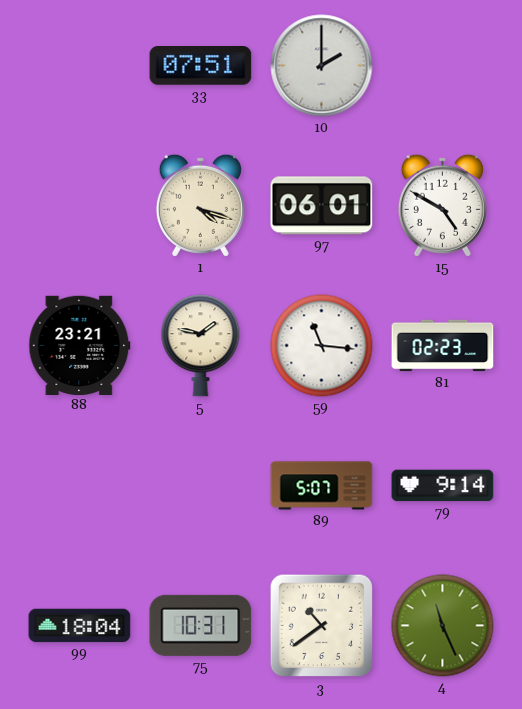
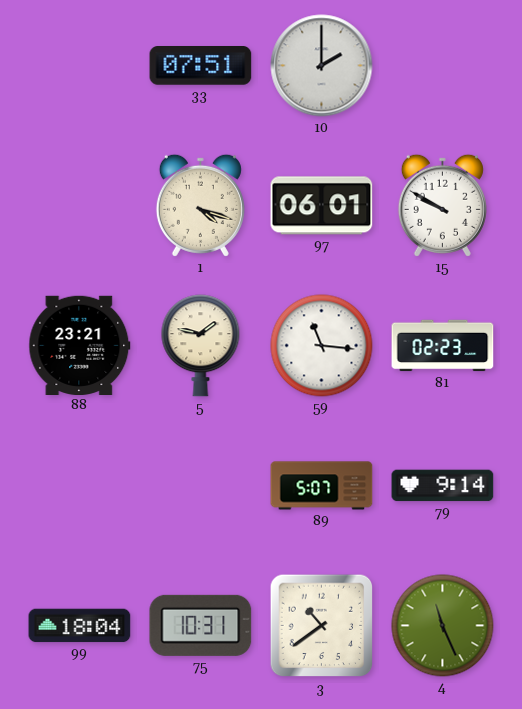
15: 4:50 -> 9:50 (442, 205)
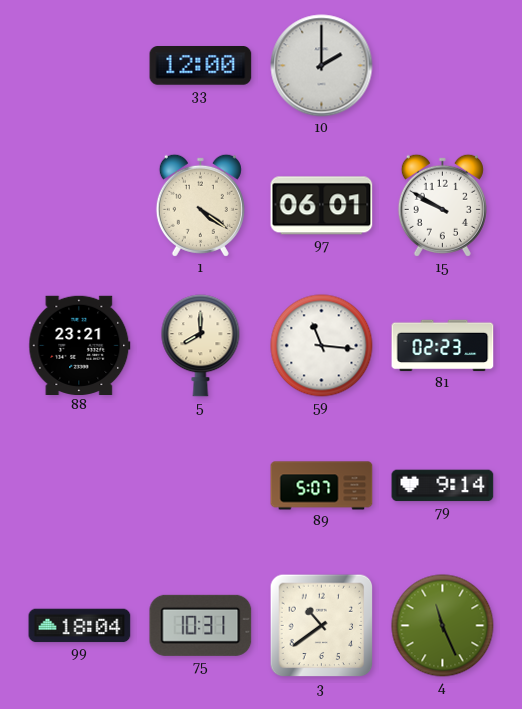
33: 07:51 -> 12:00 (201, 66)
1: 4:18 -> 4:21 (200, 205)
5: 1:47 -> 8:00 (201, 346)
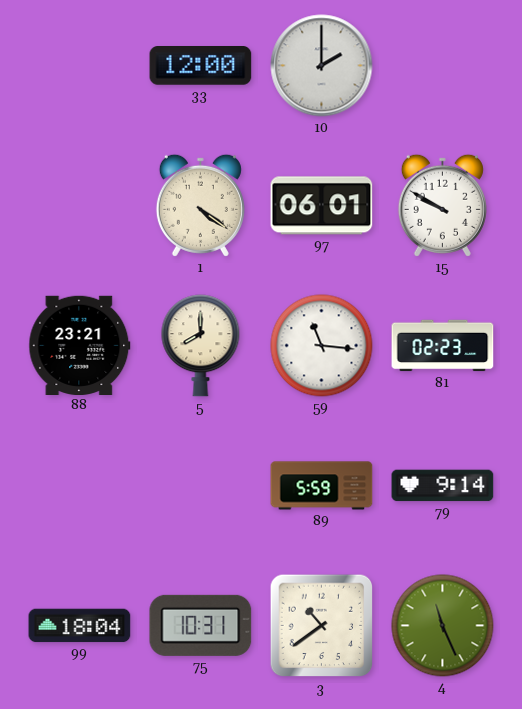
89: 5:07 -> 5:59 (322, 486)
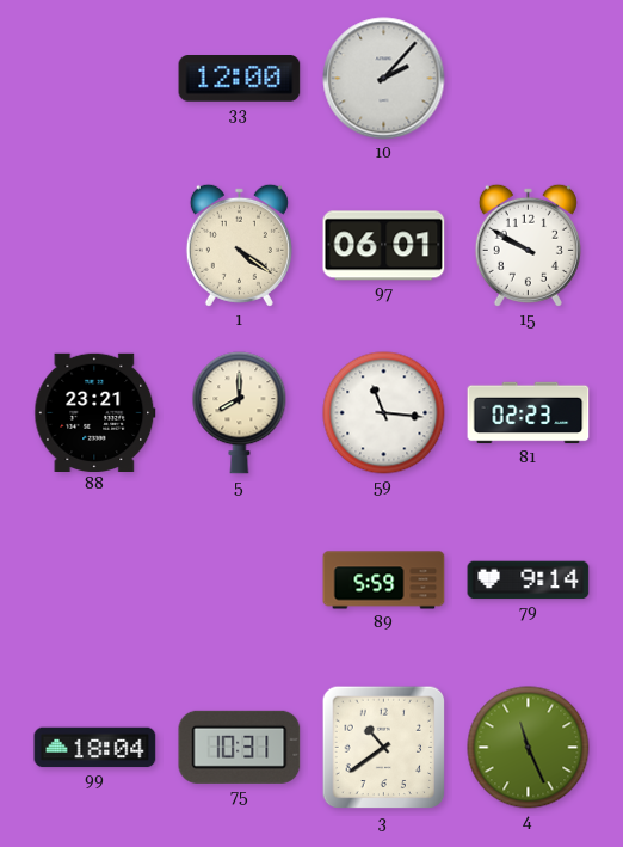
10: 2:00 -> 2:07 (384, 79)
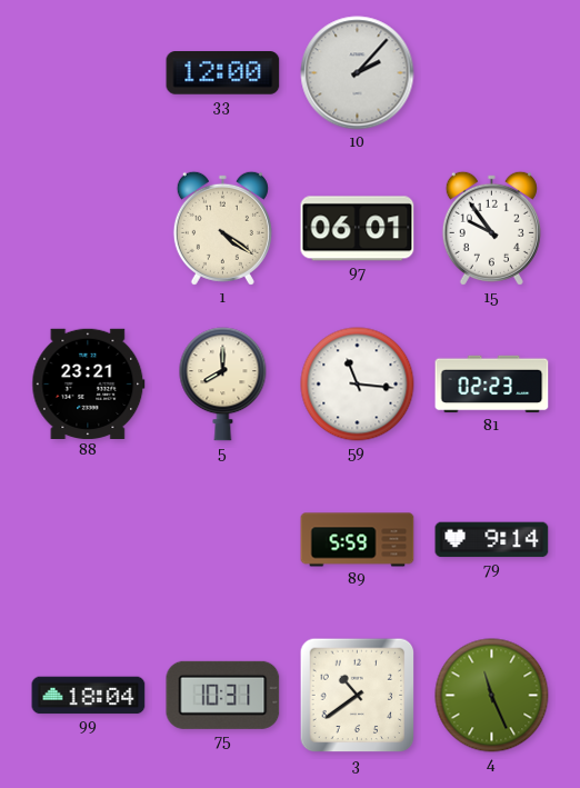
15: 9:50 -> 9:54 (491, 228)
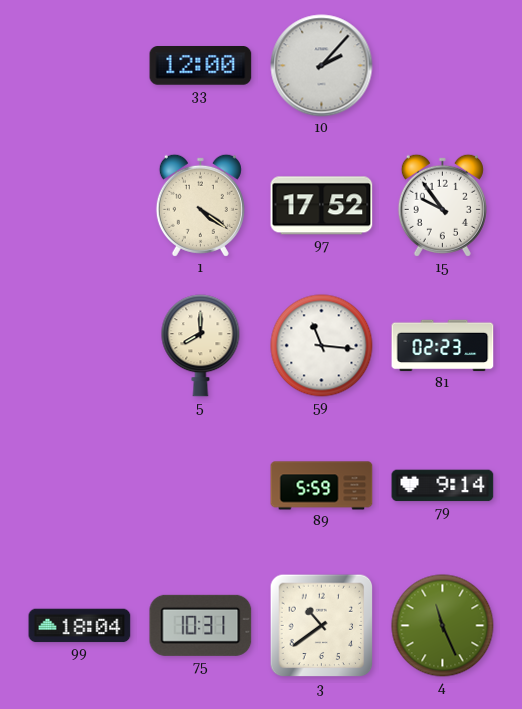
97: 06:01 -> 17:52 (322, 206)
88: 23:21 -> none (89, 383)
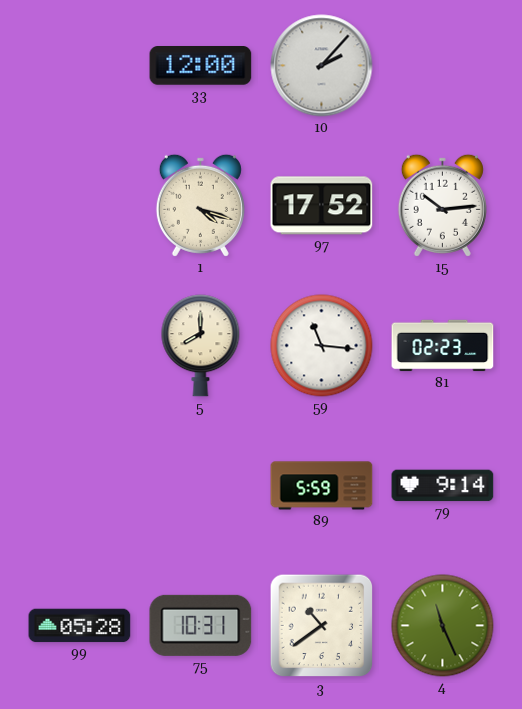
1: 4:21 -> 4:18 (200, 205)
15: 9:54 -> 10:14 (442, 205)
99: 18:04 -> 05:28 (80, 626)
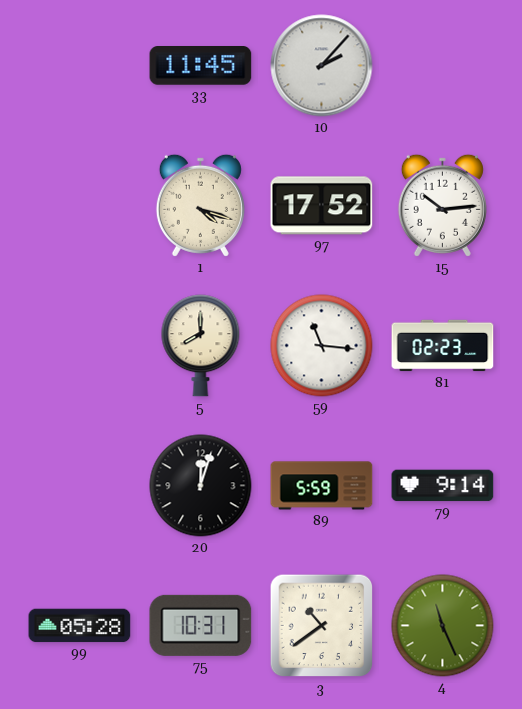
33: 12:00 -> 11:45 (201, 66)
20: none -> 12:03 (201, 486)
